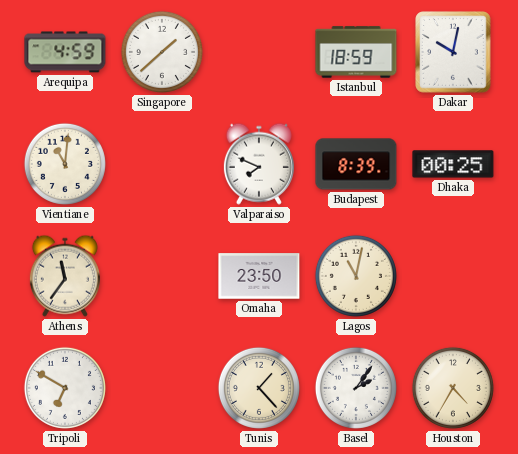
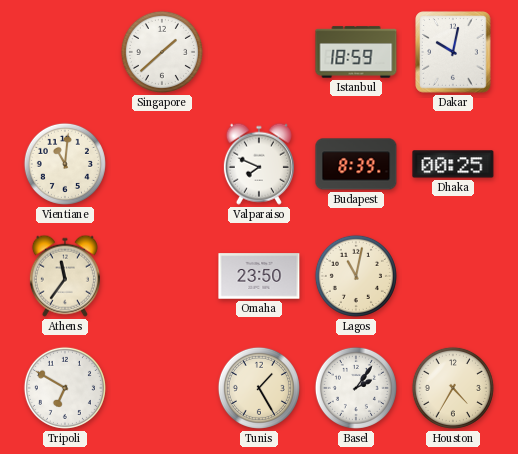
Arequipa: 4:59 -> none (65, 52)
Tunis: 1:23 -> 1:25 (259, 388)
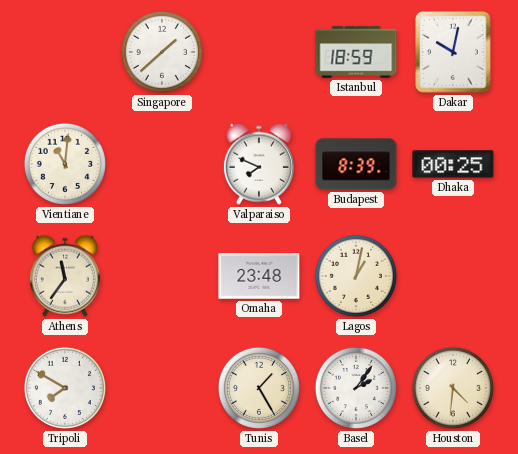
Omaha: 23:50 -> 23:48 (259, 276)
Lagos: 11:02 -> 1:02 (356, 276)
Tripoli: 6:50 -> 7:50 (65, 388)
Houston: 4:35 -> 4:31 (453, 388)
